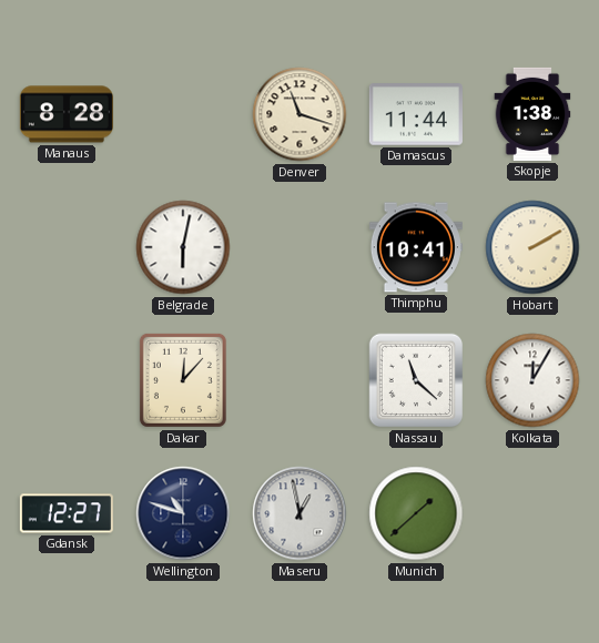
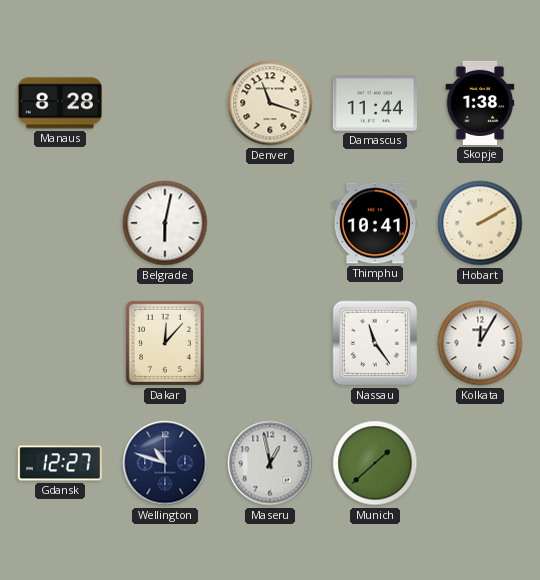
Nassau: 11:22 -> 11:24 (375, 343)
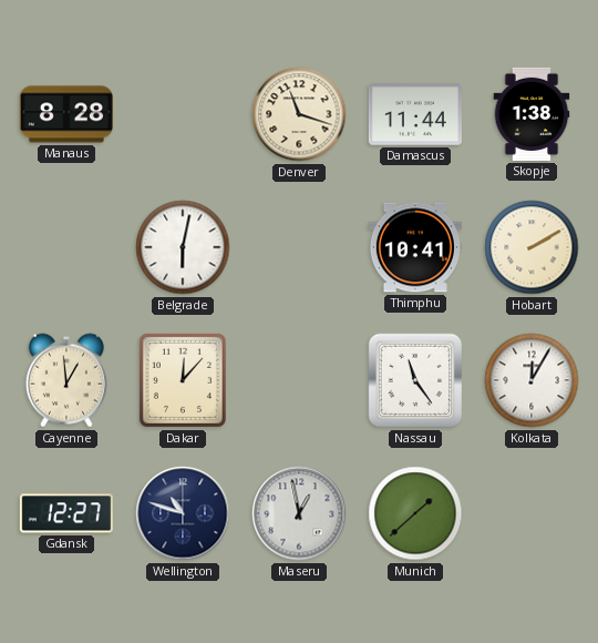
Cayenne: none -> 12:59 (66, 380)
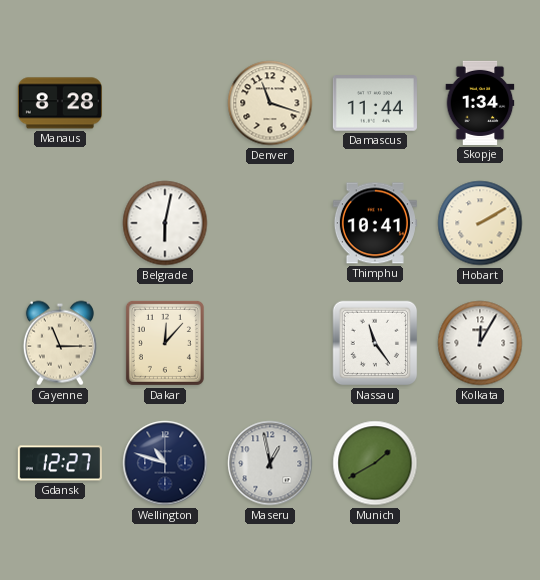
Skopje: 1:38 -> 1:34 (480, 103)
Cayenne: 12:59 -> 11:15 (60, 343)
Munich: 1:38 -> 1:40 (375, 463)
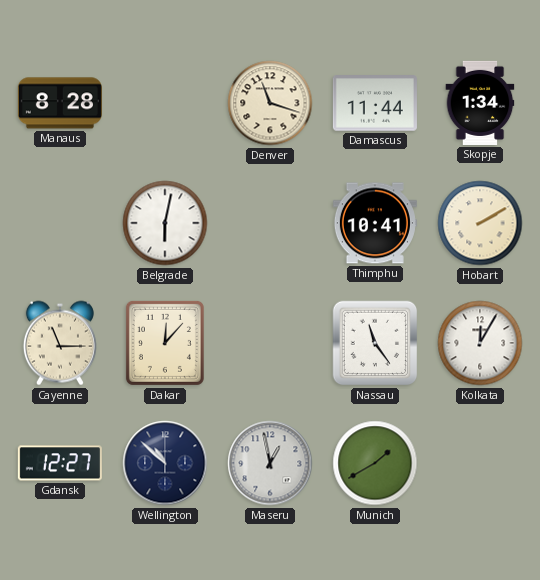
Wellington: 10:48 -> 10:52 (165, 463)
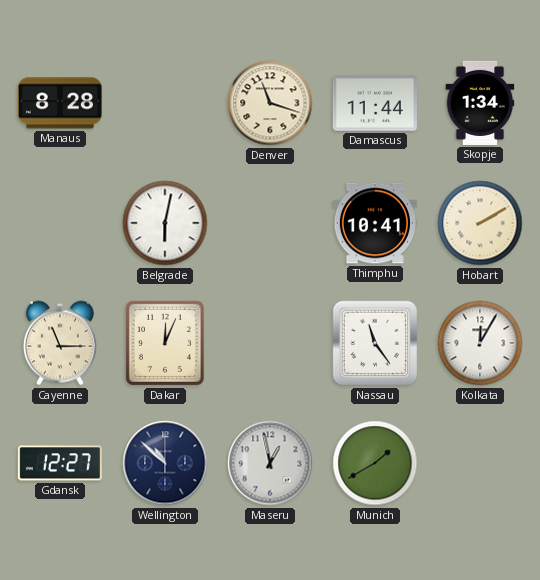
Dakar: 12:07 -> 12:04 (165, 343)
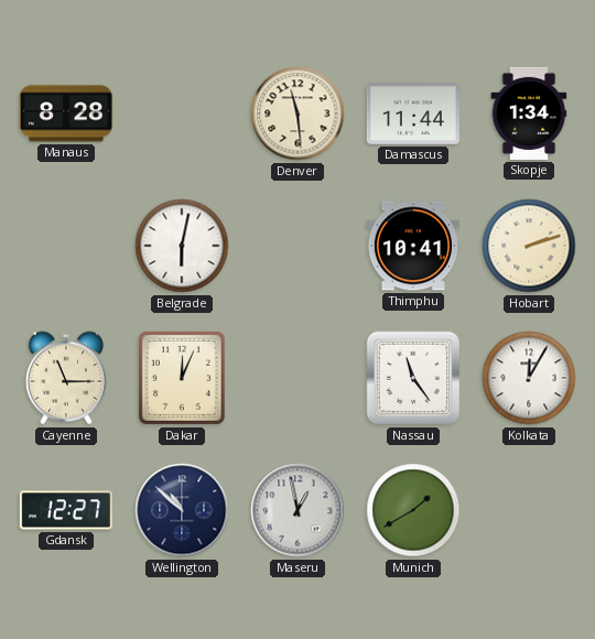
Denver: 11:18 -> 11:29 (297, 113)
Hobart: 2:10 -> 2:12 (529, 246)
